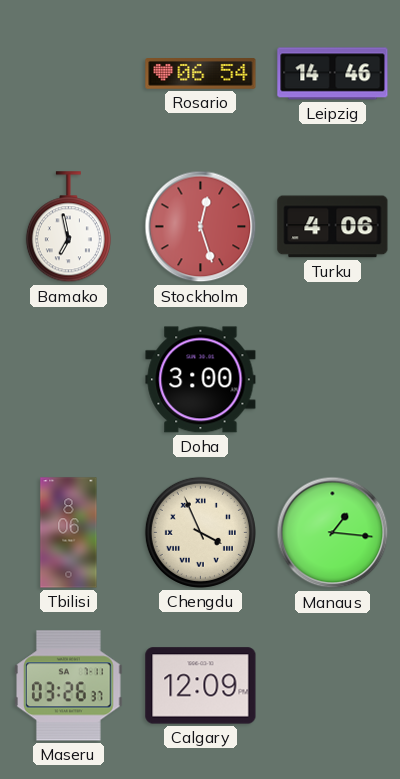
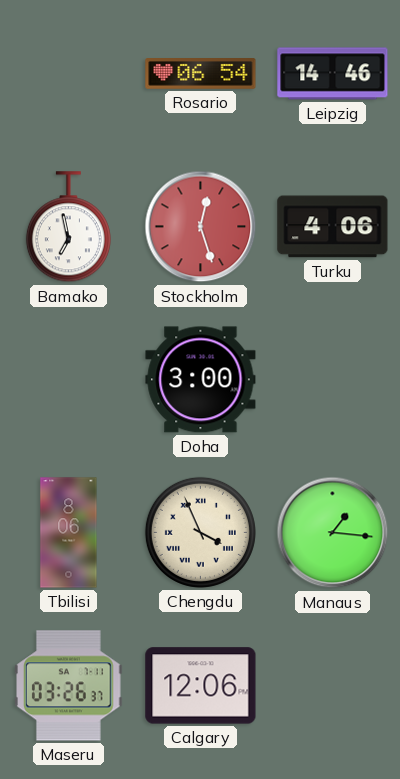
Calgary: 12:09 -> 12:06 (201, 686)
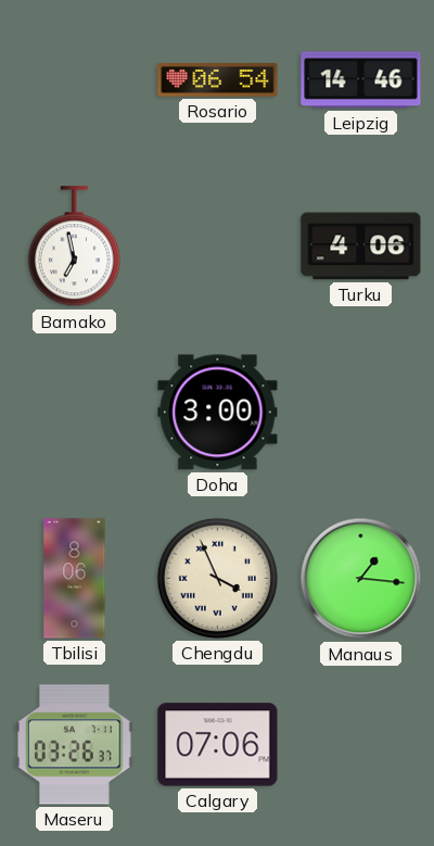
Stockholm: 12:27 -> none (201, 227)
Calgary: 12:06 -> 07:06 (218, 745)
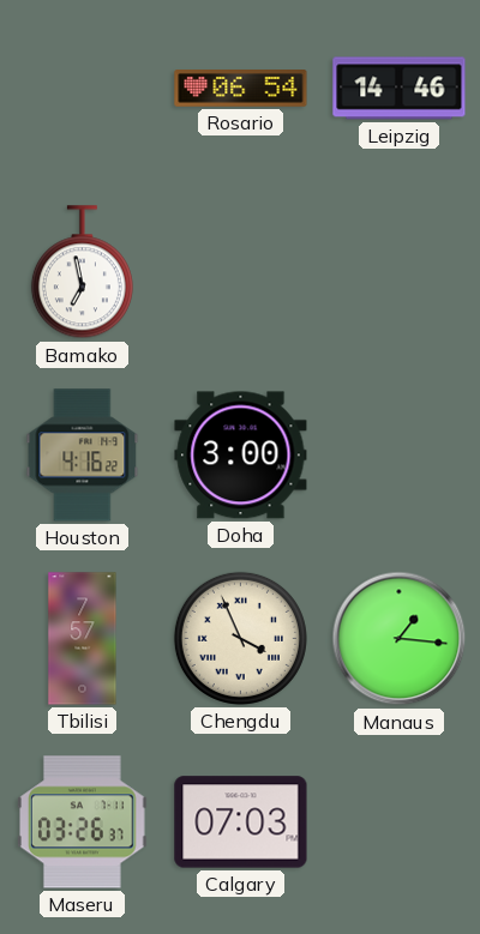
Turku: 4:06 -> none (361, 247)
Houston: none -> 4:16 (83, 456)
Tbilisi: 8:06 -> 7:57 (83, 639)
Calgary: 07:06 -> 07:03 (241, 822)
